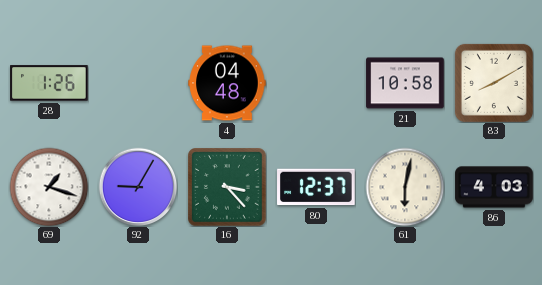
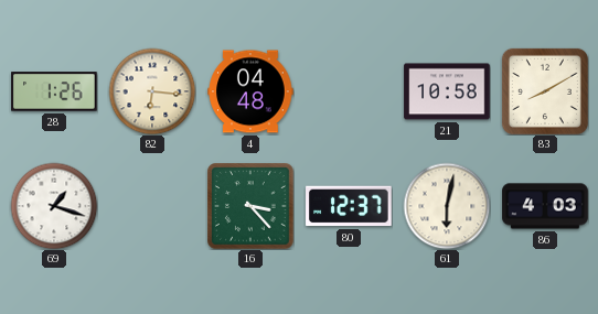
82: none -> 6:16 (152, 91)
92: 9:05 -> none (138, 187)
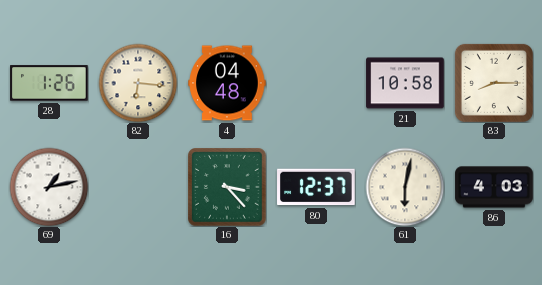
83: 8:10 -> 8:15 (494, 83)
69: 1:18 -> 1:13 (49, 187)
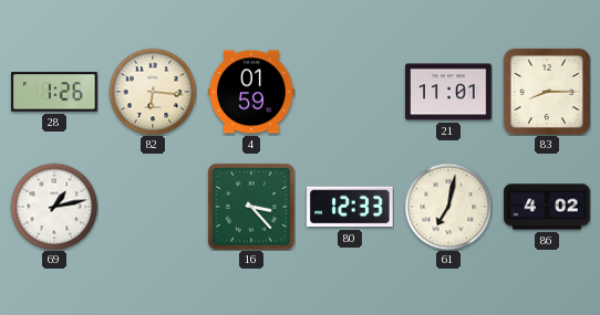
4: 04:48 -> 01:59 (251, 92)
21: 10:58 -> 11:01 (448, 92)
80: 12:37 -> 12:33 (350, 207)
61: 6:02 -> 7:02 (448, 207)
86: 4:03 -> 4:02 (547, 207)
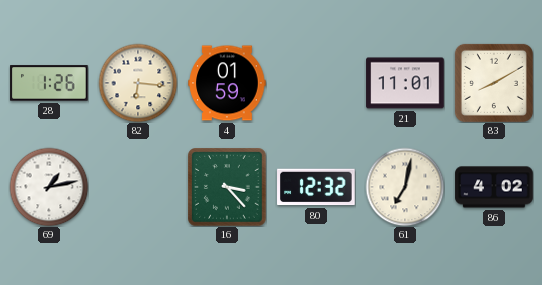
83: 8:15 -> 8:10 (494, 83)
80: 12:33 -> 12:32 (316, 187)
